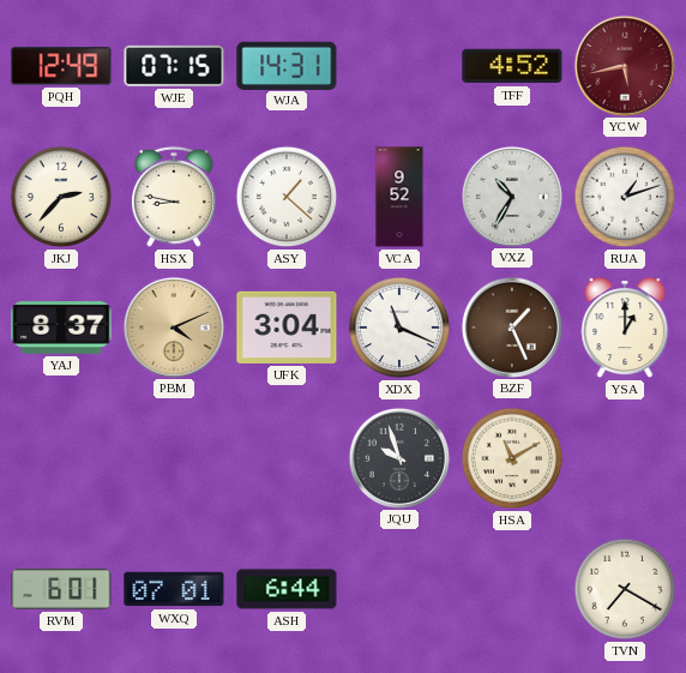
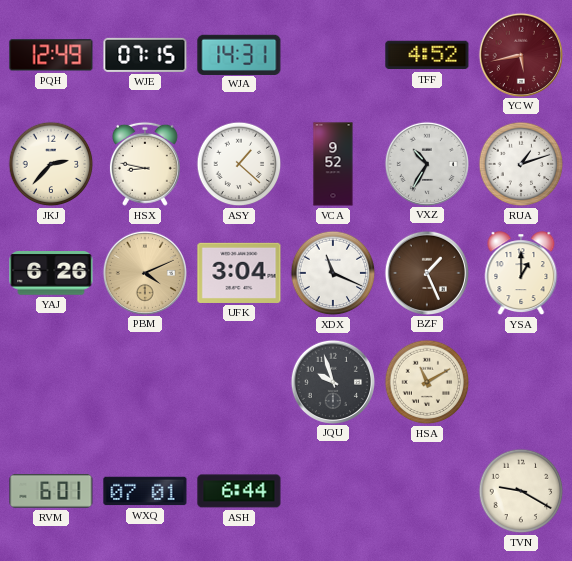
YAJ: 8:37 -> 6:26 (51, 273)
TVN: 7:20 -> 9:20 (521, 491)
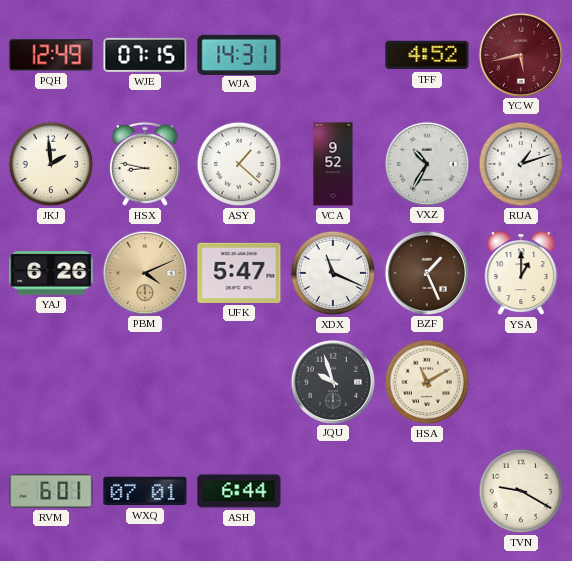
JKJ: 2:37 -> 1:59 (51, 164)
UFK: 3:04 -> 5:47 (239, 273)
